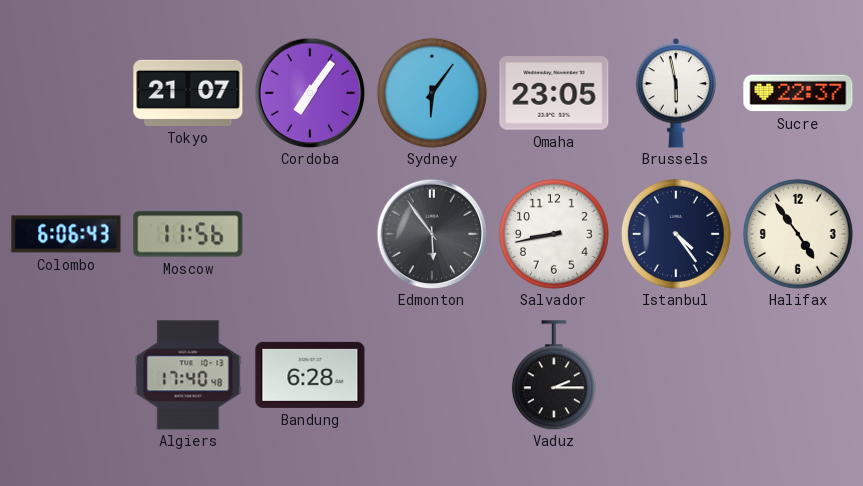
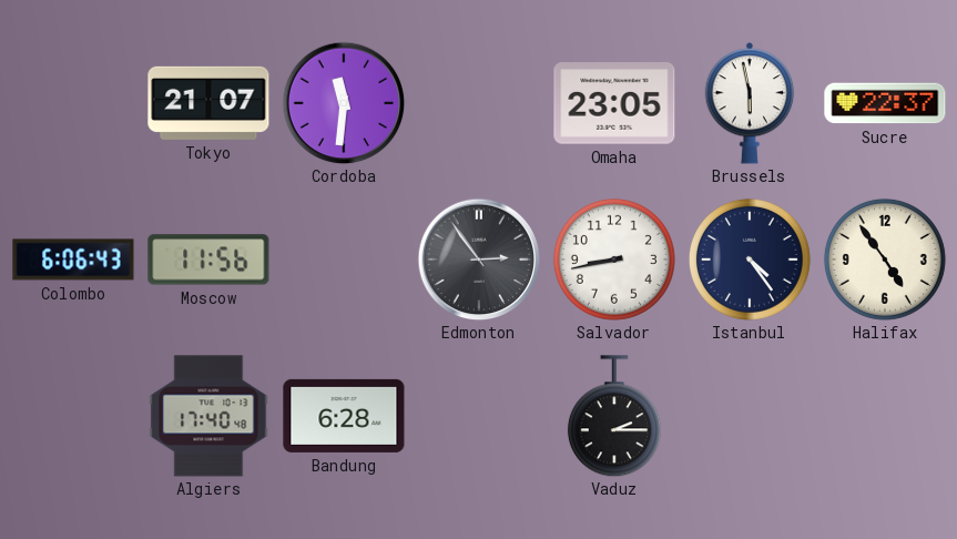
Cordoba: 7:06 -> 11:31 (344, 103)
Sydney: 6:06 -> none (432, 93)
Edmonton: 5:54 -> 2:54 (479, 260)
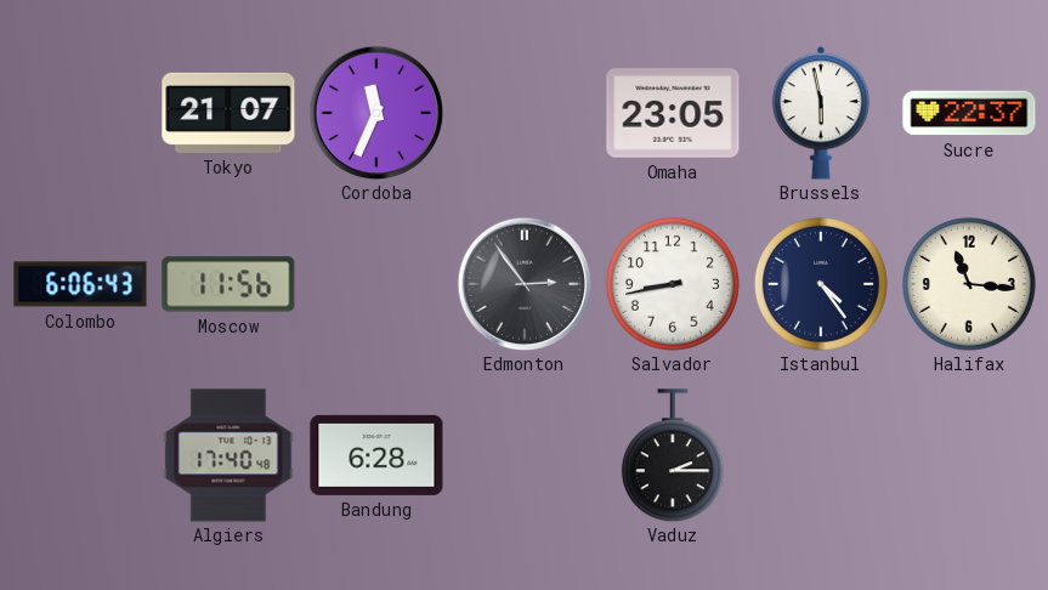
Cordoba: 11:31 -> 11:34 (376, 113)
Halifax: 4:54 -> 11:16 (969, 284)
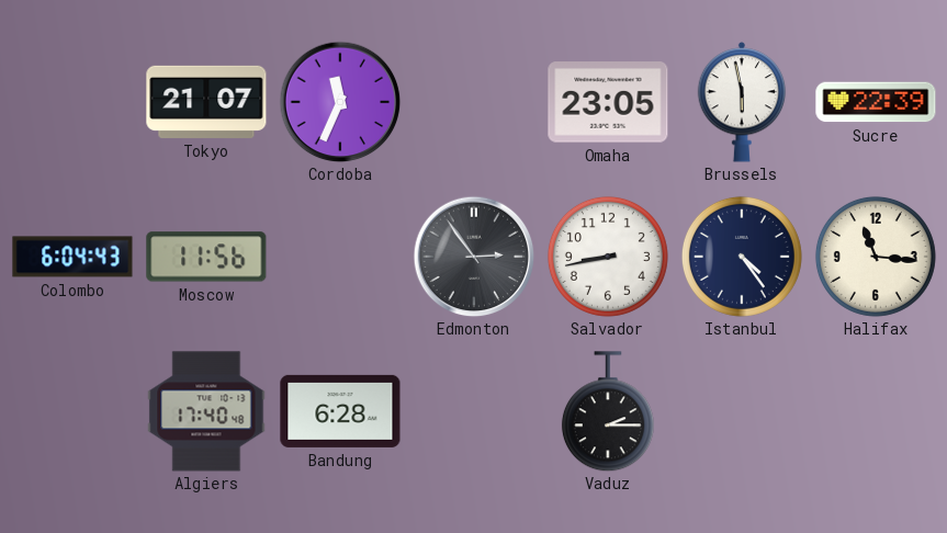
Sucre: 22:37 -> 22:39 (876, 102)
Colombo: 6:06 -> 6:04 (72, 257)
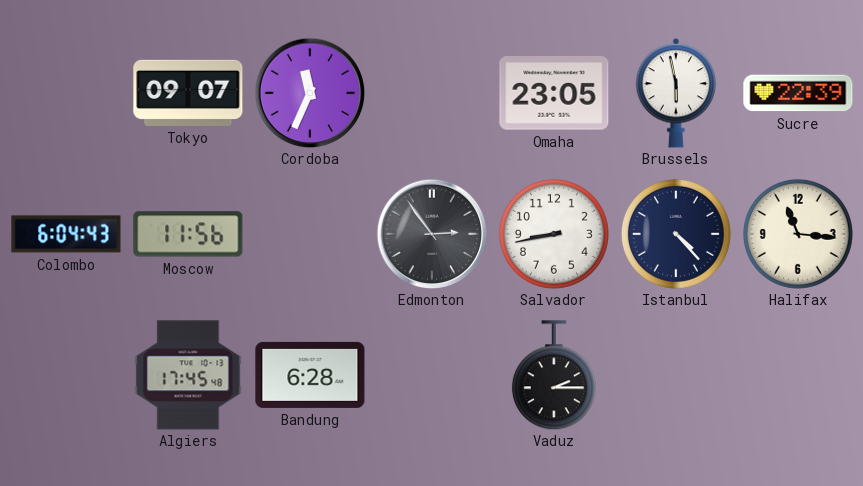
Tokyo: 21:07 -> 09:07 (188, 93)
Istanbul: 4:24 -> 4:23 (676, 234)
Algiers: 17:40 -> 17:45 (188, 375)
